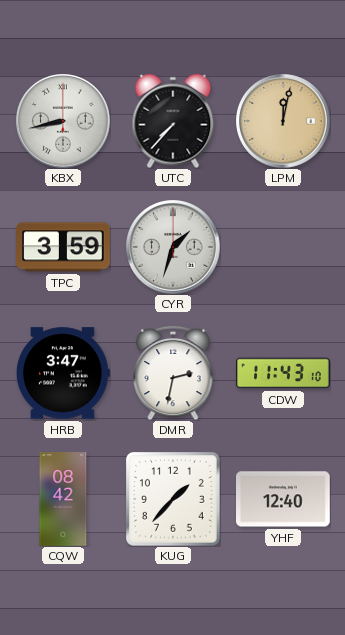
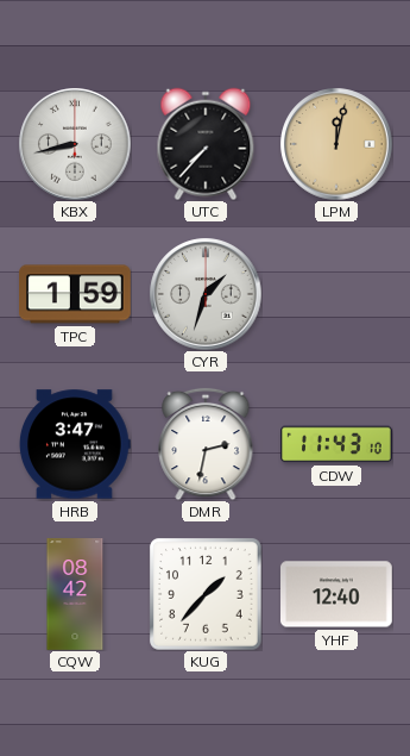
TPC: 3:59 -> 1:59 (76, 294)
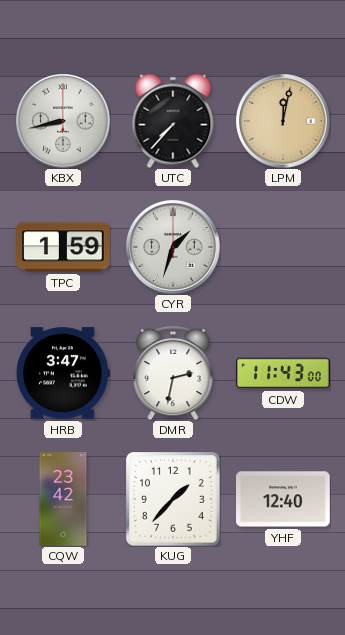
CDW: 11:43:10 -> 11:43:00 (283, 373)
CQW: 08:42 -> 23:42 (63, 499)
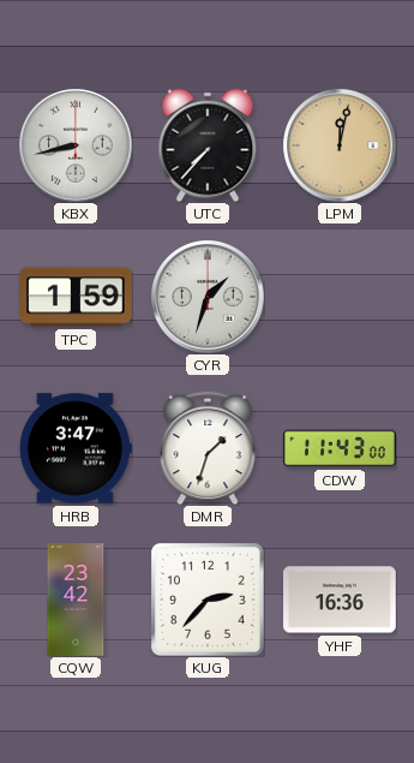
DMR: 2:32 -> 1:33 (208, 448)
KUG: 1:37 -> 2:37 (208, 600)
YHF: 12:40 -> 16:36 (341, 600)
